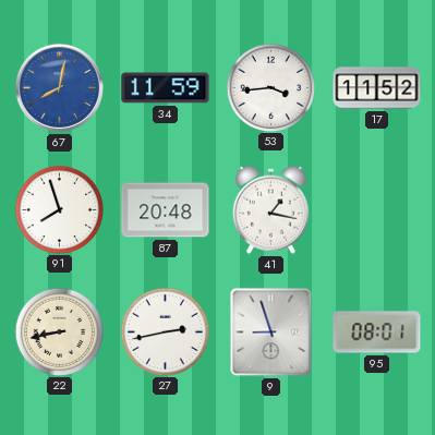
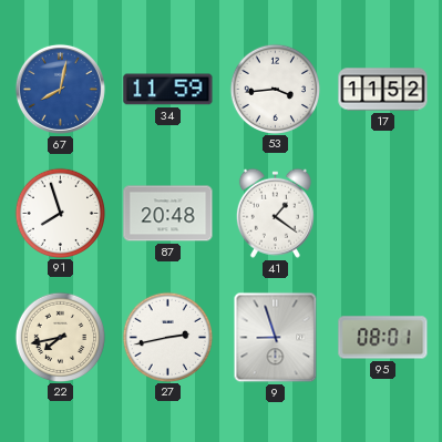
41: 1:17 -> 1:21 (275, 213)
22: 8:43 -> 7:43 (60, 337)
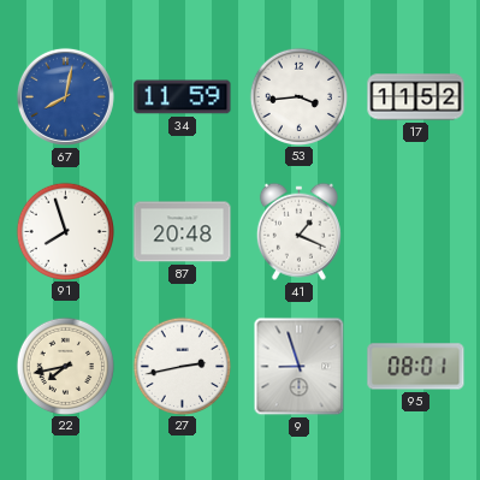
41: 1:21 -> 1:19 (298, 231)
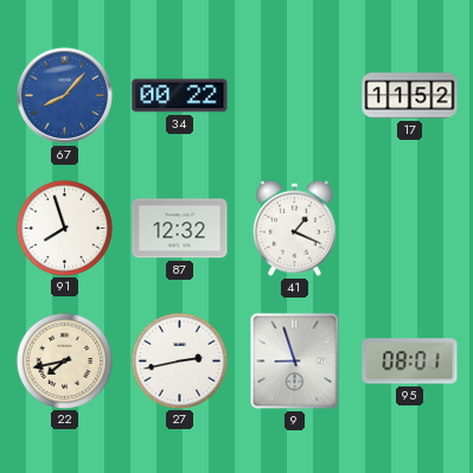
67: 8:02 -> 8:07 (64, 95)
34: 11:59 -> 00:22 (180, 96)
53: 3:44 -> none (298, 96)
87: 20:48 -> 12:32 (180, 229)
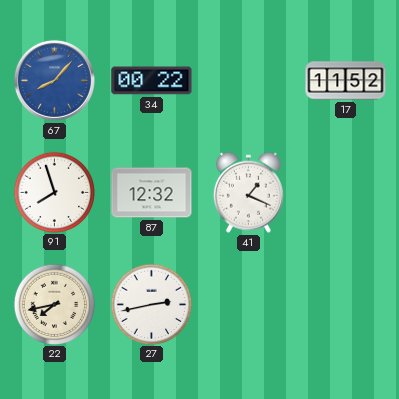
9: 8:57 -> none (295, 362)
95: 08:01 -> none (410, 362)
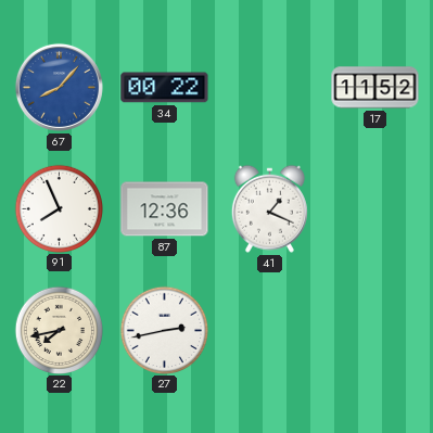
91: 7:57 -> 7:56 (59, 208)
87: 12:32 -> 12:36 (165, 209)
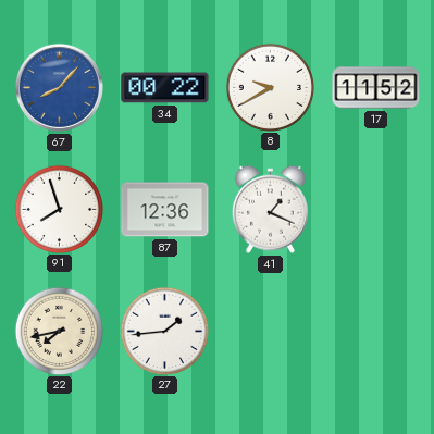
8: none -> 9:40 (270, 87)
91: 7:56 -> 7:57 (59, 209)
27: 2:43 -> 1:44 (164, 331)
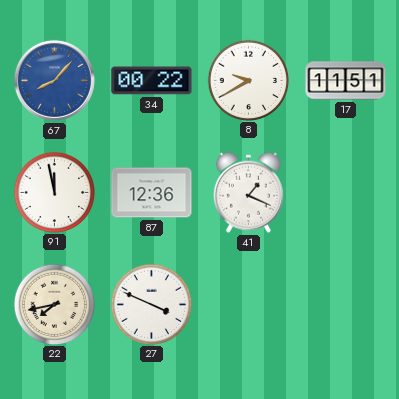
17: 11:52 -> 11:51 (346, 81)
91: 7:57 -> 11:58 (54, 192)
27: 1:44 -> 3:49 (151, 304)
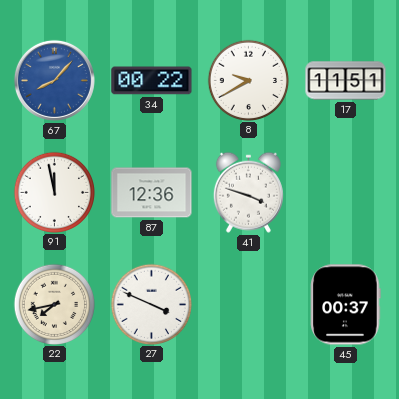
41: 1:19 -> 3:48 (248, 192)
45: none -> 00:37 (346, 305)
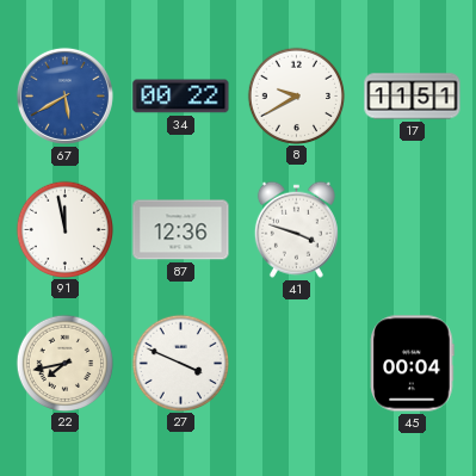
67: 8:07 -> 5:40 (64, 95)
45: 00:37 -> 00:04 (413, 364)
